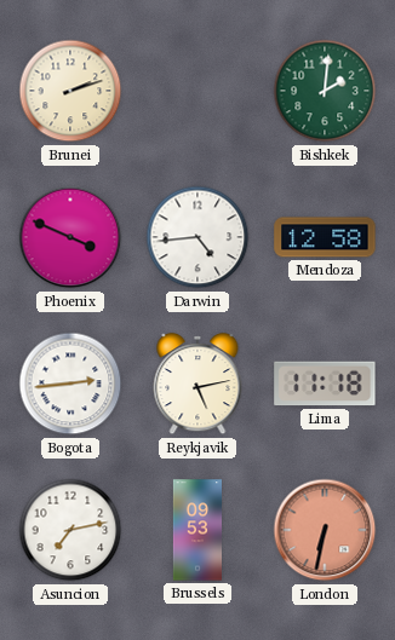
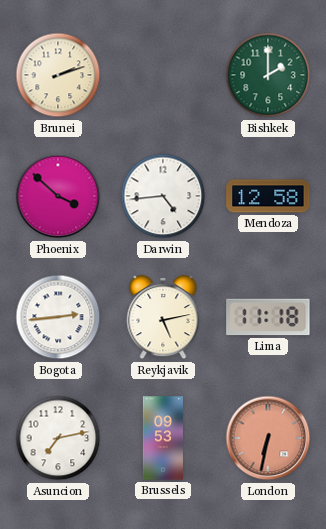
Bishkek: 2:01 -> 2:00 (268, 75)
Phoenix: 3:49 -> 3:52 (58, 196)
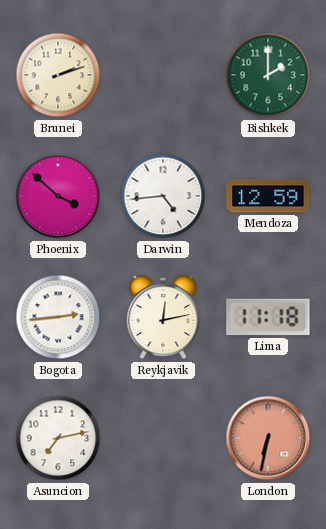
Mendoza: 12:58 -> 12:59 (268, 196)
Reykjavik: 5:13 -> 12:13 (163, 318)
Brussels: 09:53 -> none (162, 438)
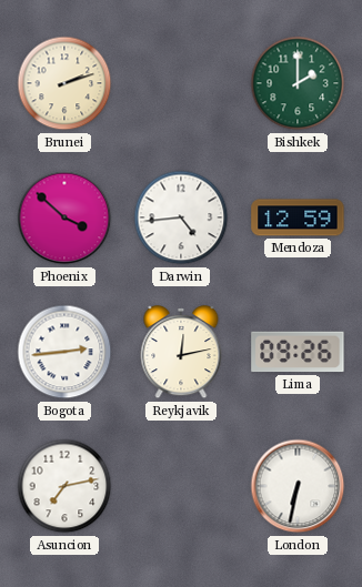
Lima: 11:18 -> 09:26 (298, 352)
London dial: salmon -> white (298, 486)
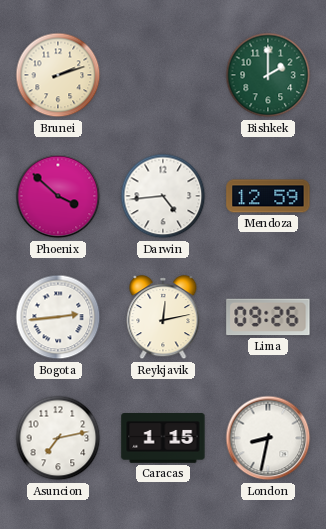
Caracas: none -> 1:15 (163, 439)
London: 6:32 -> 8:32 (268, 438)
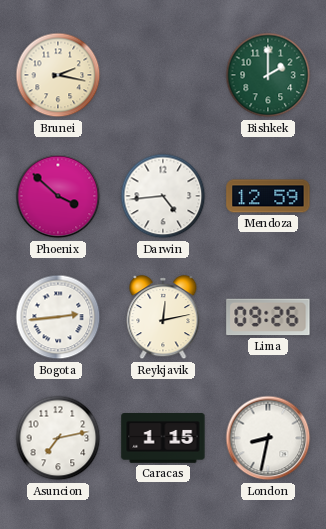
Brunei: 2:12 -> 2:17 (58, 75)
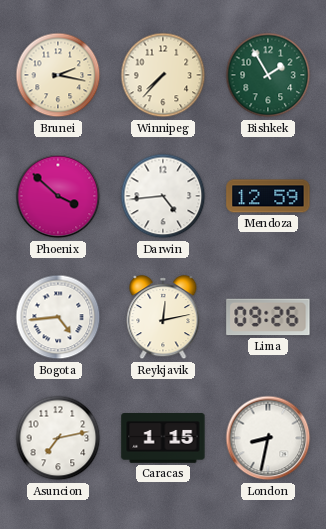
Winnipeg: none -> 7:37 (163, 75)
Bishkek: 2:00 -> 1:55 (268, 75)
Bogota: 2:44 -> 4:44 (58, 317)
